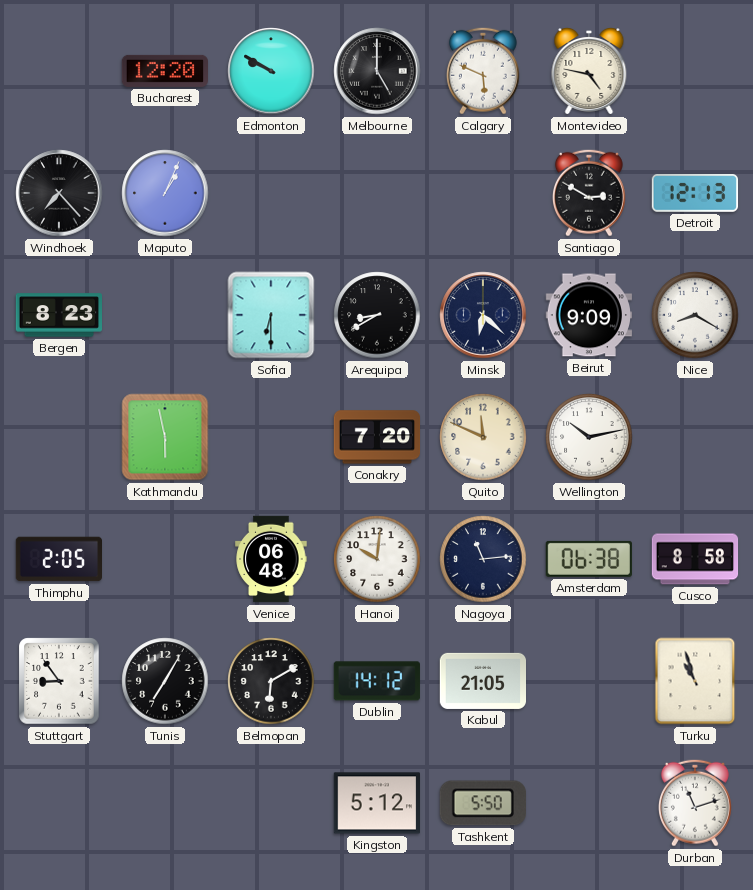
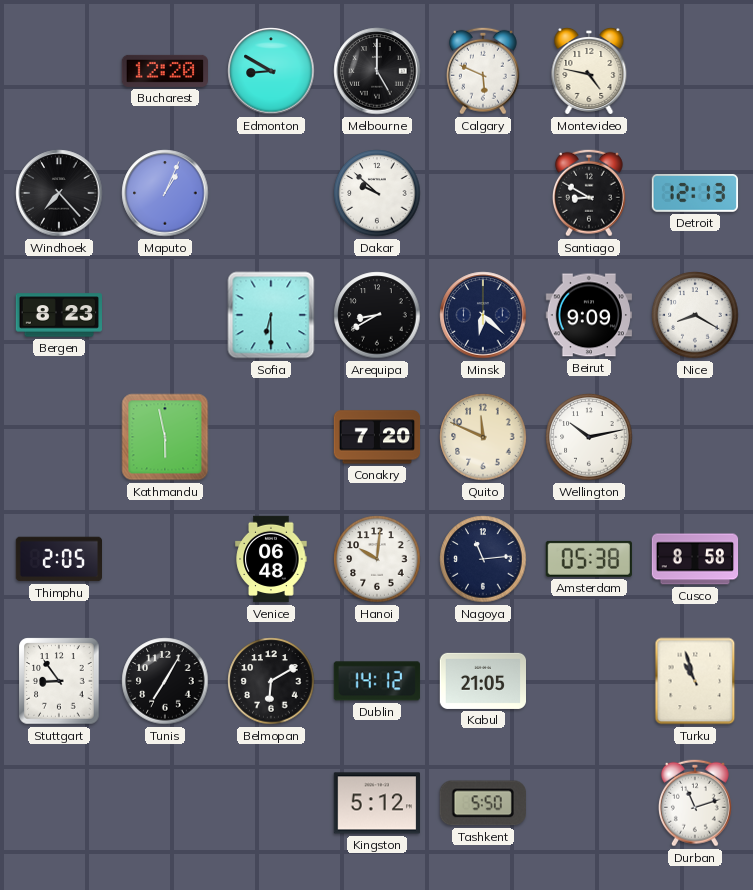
Edmonton: 9:50 -> 8:50 (271, 71)
Dakar: none -> 9:52 (377, 193)
Santiago: 2:50 -> 8:50 (589, 193)
Amsterdam: 06:38 -> 05:38 (589, 559)
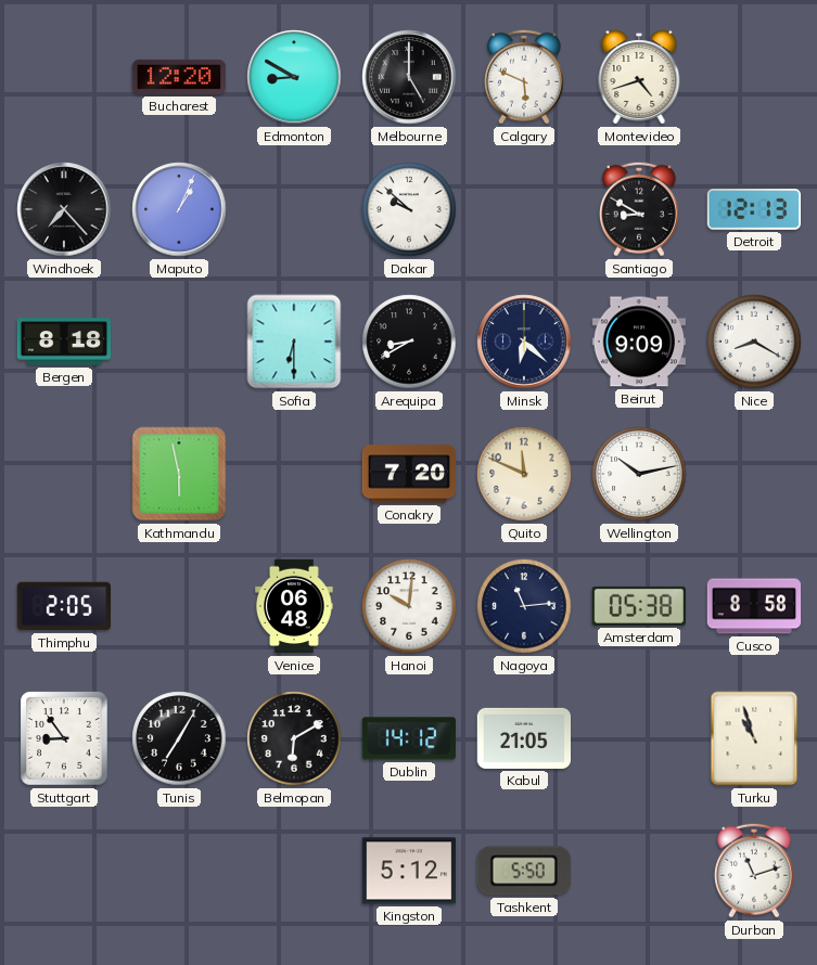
Montevideo: 4:47 -> 4:42 (639, 78)
Bergen: 8:23 -> 8:18 (63, 342)
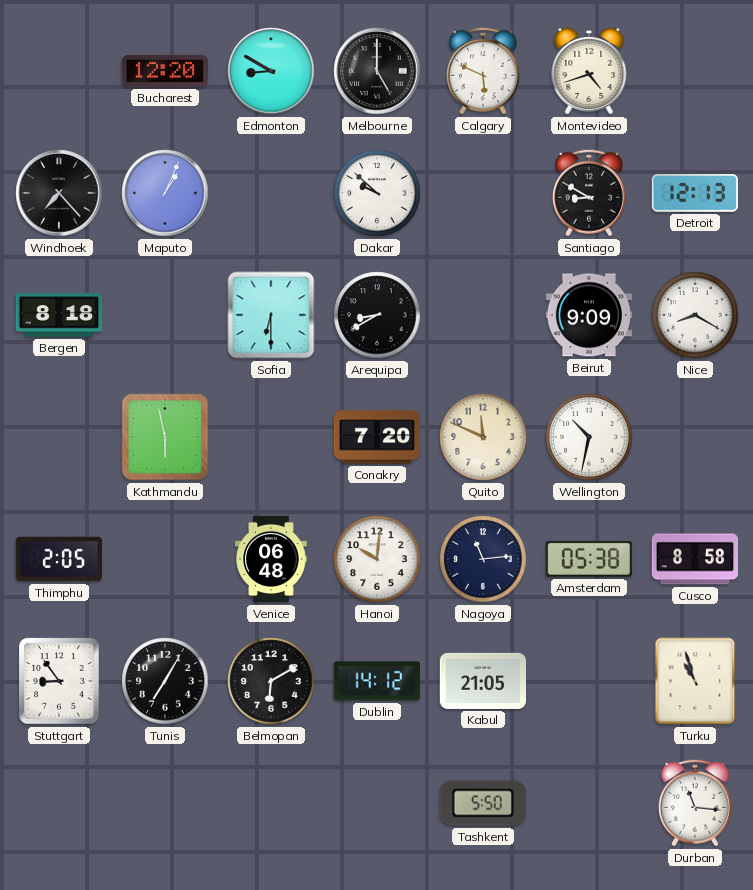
Minsk: 6:22 -> none (524, 342)
Wellington: 10:13 -> 10:32 (589, 437)
Kingston: 5:12 -> none (408, 871)
Durban: 11:12 -> 11:16 (695, 803)
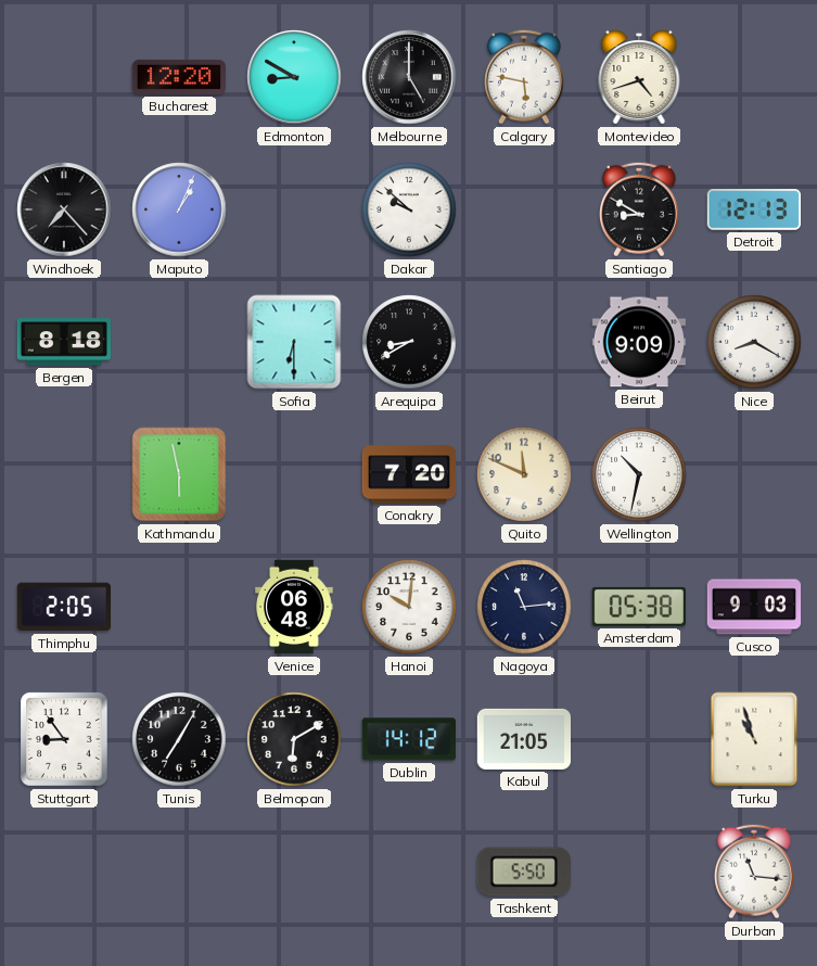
Calgary: 5:49 -> 5:47 (524, 77)
Cusco: 8:58 -> 9:03 (754, 607)
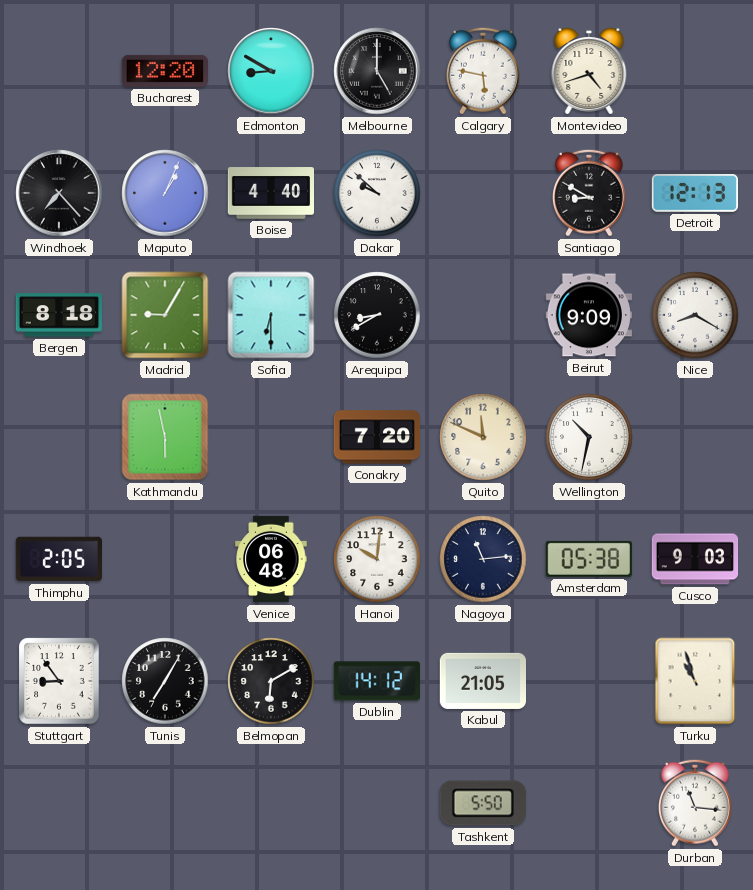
Boise: none -> 4:40 (271, 193)
Madrid: none -> 9:05 (165, 315)
